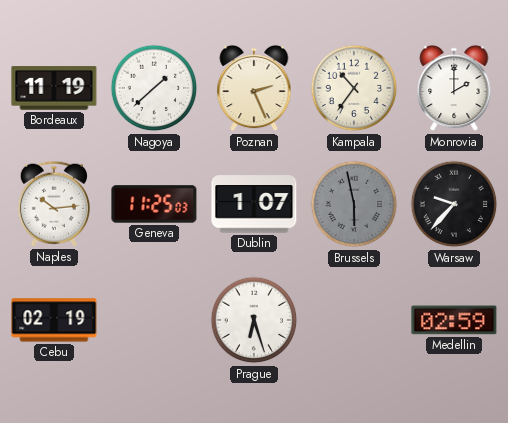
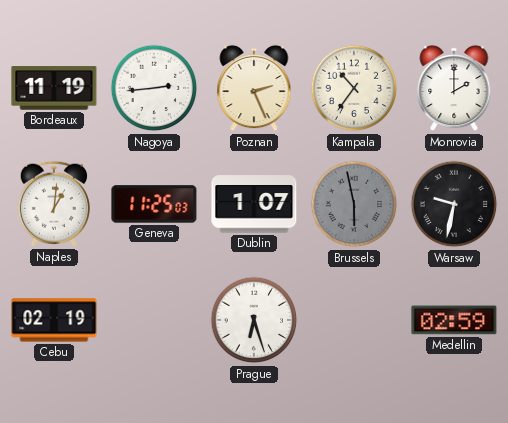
Nagoya: 1:38 -> 2:44 (154, 88)
Naples: 10:14 -> 1:01 (53, 204)
Warsaw: 9:37 -> 9:32 (454, 204)
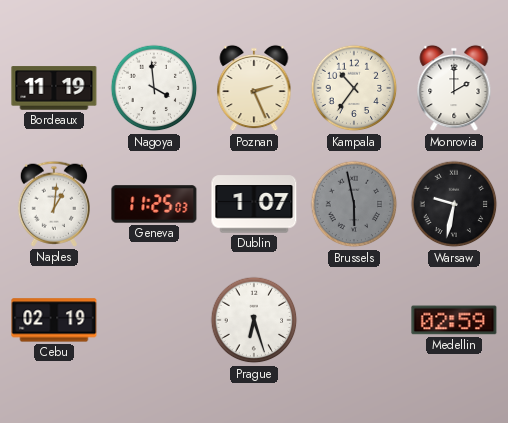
Nagoya: 2:44 -> 3:59 (154, 88)
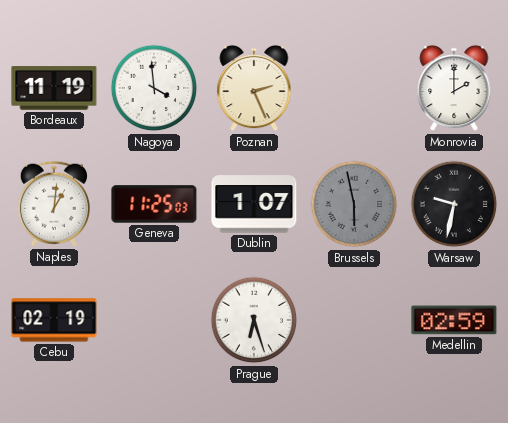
Kampala: 10:36 -> none (354, 88)
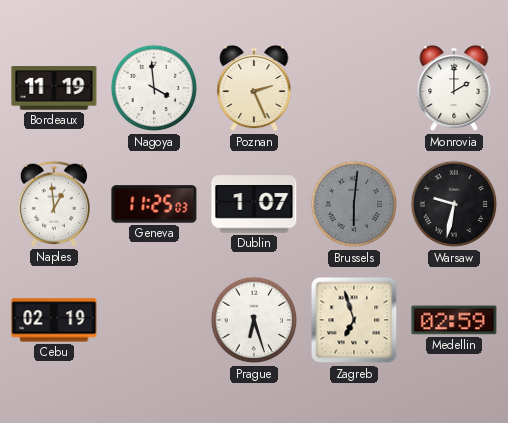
Naples: 1:01 -> 12:59 (53, 204)
Brussels: 5:58 -> 6:01 (354, 204)
Zagreb: none -> 6:57 (354, 320)
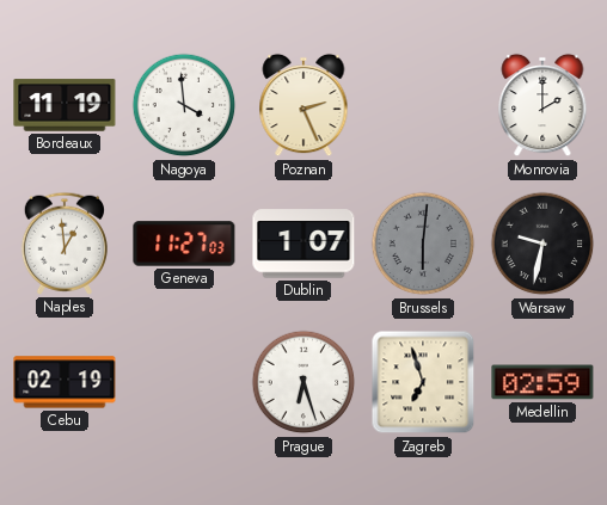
Geneva: 11:25 -> 11:27 (184, 244)
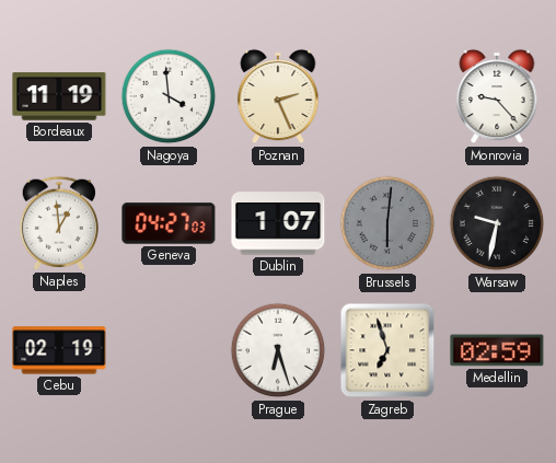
Monrovia: 2:00 -> 9:23 (497, 96)
Geneva: 11:27 -> 04:27 (169, 223)
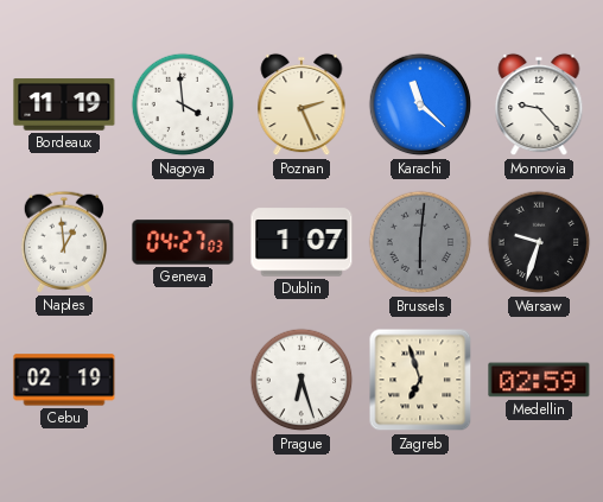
Karachi: none -> 11:22 (420, 104)
Warsaw: 9:32 -> 9:33 (539, 242)
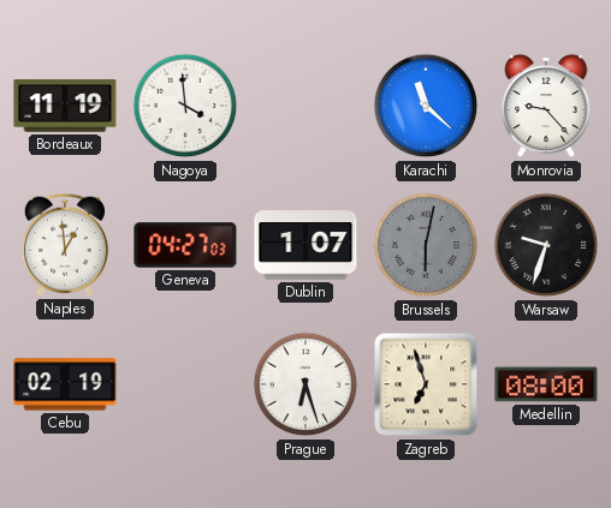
Poznan: 2:26 -> none (301, 104)
Brussels: 6:01 -> 6:02 (426, 245)
Medellin: 02:59 -> 08:00 (546, 384)
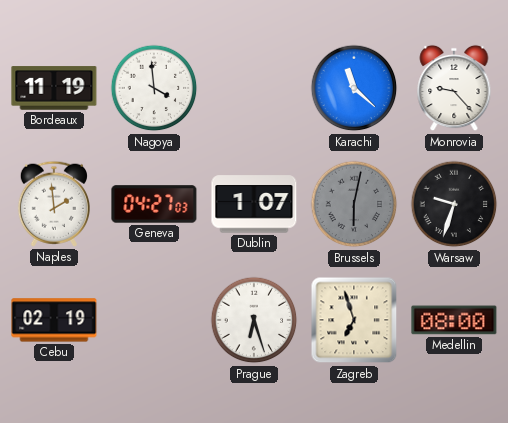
Naples: 12:59 -> 1:59 (53, 204)
